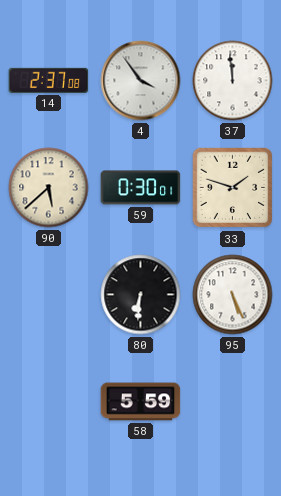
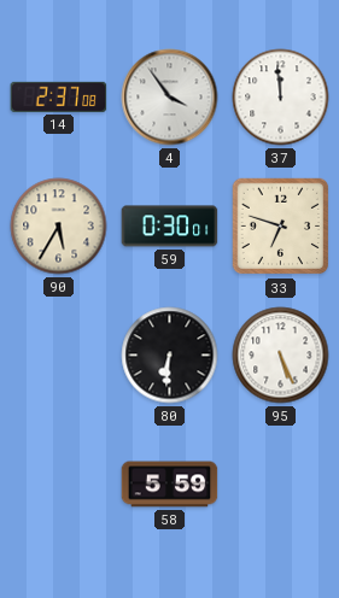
90: 5:38 -> 5:35 (59, 227)
33: 1:48 -> 6:48 (281, 227)
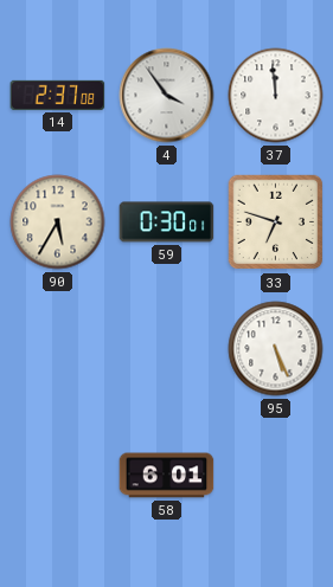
80: 6:31 -> none (170, 356)
58: 5:59 -> 6:01 (167, 476)
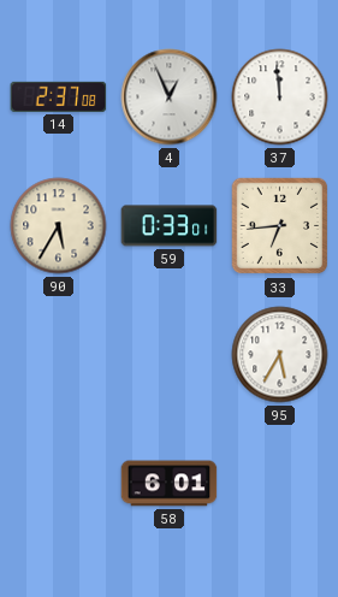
4: 3:54 -> 12:56 (170, 97)
59: 0:30 -> 0:33 (170, 226)
33: 6:48 -> 6:44 (280, 226)
95: 5:26 -> 5:35 (280, 355)
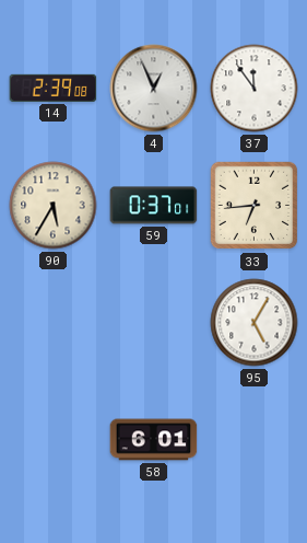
14: 2:37 -> 2:39 (54, 88)
37: 11:59 -> 11:54 (255, 89)
59: 0:33 -> 0:37 (154, 206)
95: 5:35 -> 5:05 (255, 323)
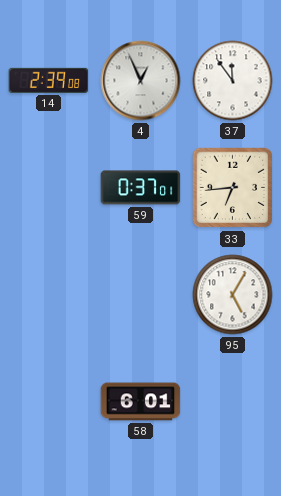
90: 5:35 -> none (54, 206)
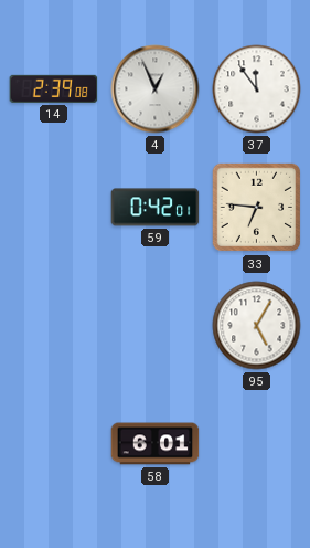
59: 0:37 -> 0:42 (156, 208)
33: 6:44 -> 6:46 (257, 208)
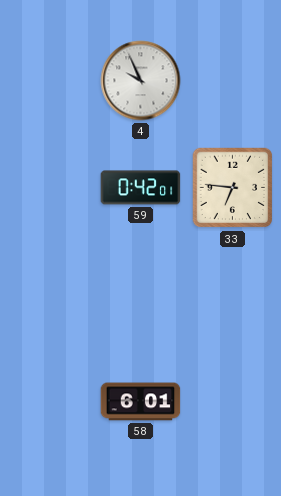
14: 2:39 -> none (54, 88)
4: 12:56 -> 9:56 (141, 81)
37: 11:54 -> none (257, 89)
95: 5:05 -> none (257, 326)
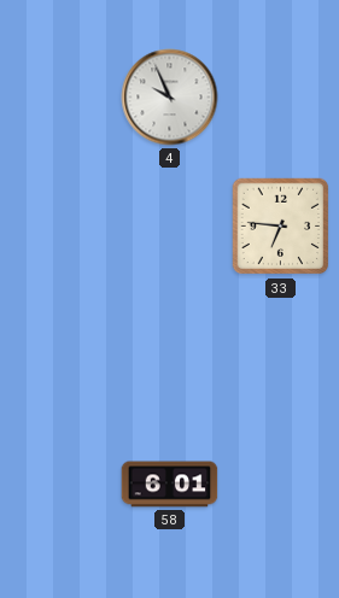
59: 0:42 -> none (141, 188)
